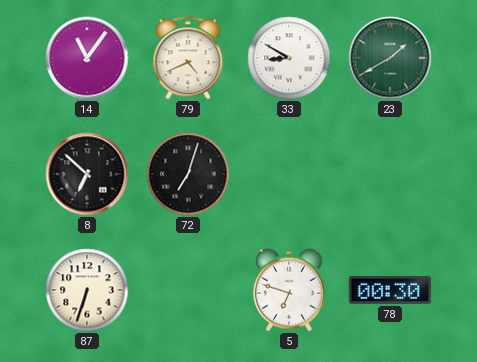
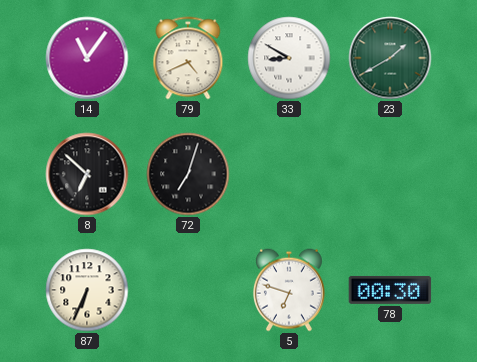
87: 6:33 -> 6:34 (87, 290)
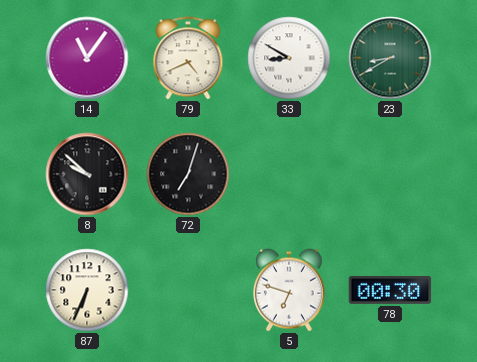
23: 1:40 -> 8:40 (390, 58)
8: 6:52 -> 9:52 (87, 174)
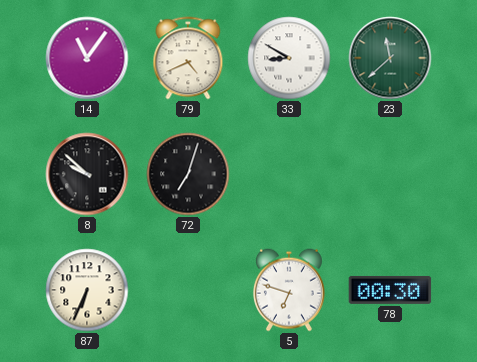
23: 8:40 -> 11:38 (390, 58)
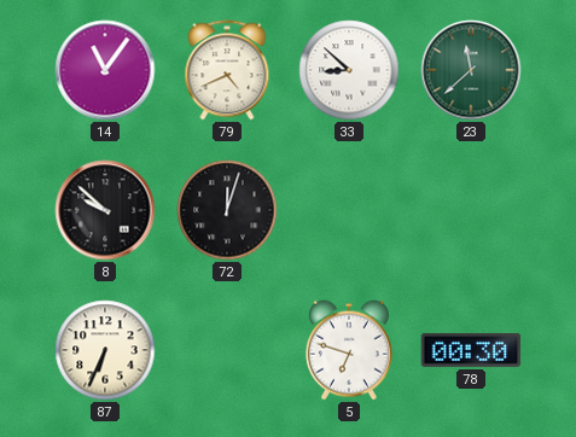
33: 8:50 -> 8:52 (349, 70)
72: 7:03 -> 12:03 (227, 210)
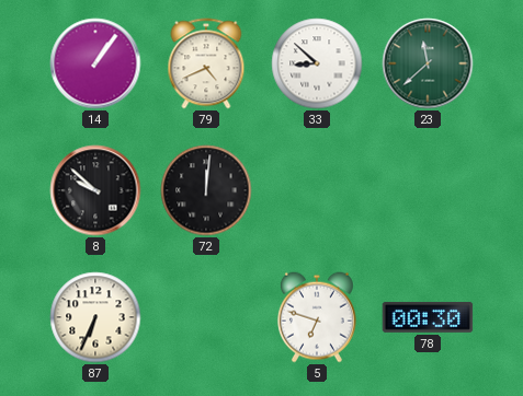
14: 11:06 -> 1:06 (95, 63)
72: 12:03 -> 12:01 (206, 190)
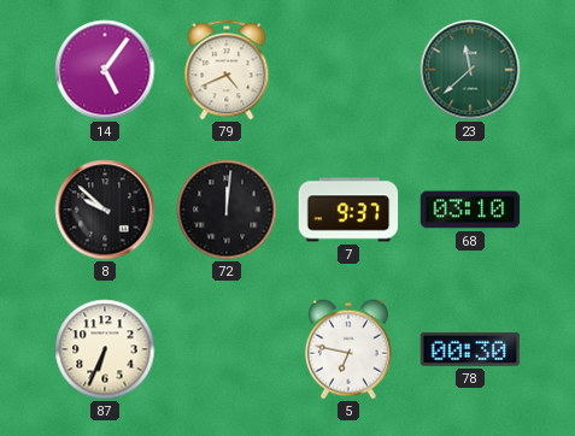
14: 1:06 -> 5:06 (105, 70)
33: 8:52 -> none (317, 63)
7: none -> 9:37 (348, 210)
68: none -> 03:10 (470, 210)
5: 6:48 -> 6:47 (348, 349)
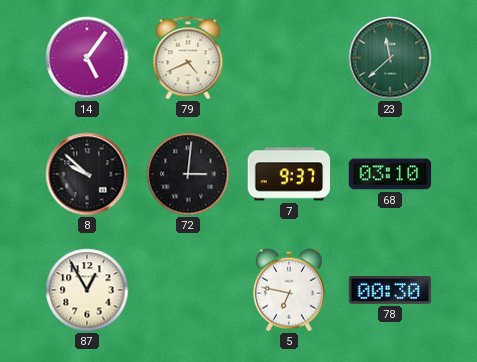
72: 12:01 -> 3:01 (188, 174)
87: 6:34 -> 12:55 (87, 290)
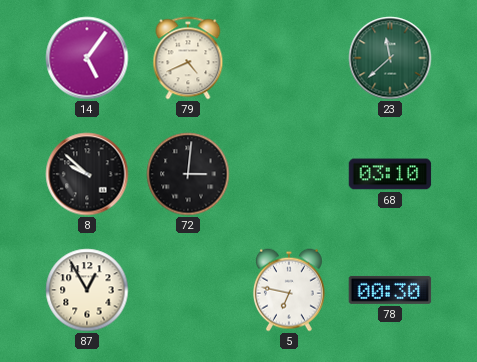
7: 9:37 -> none (289, 174)
